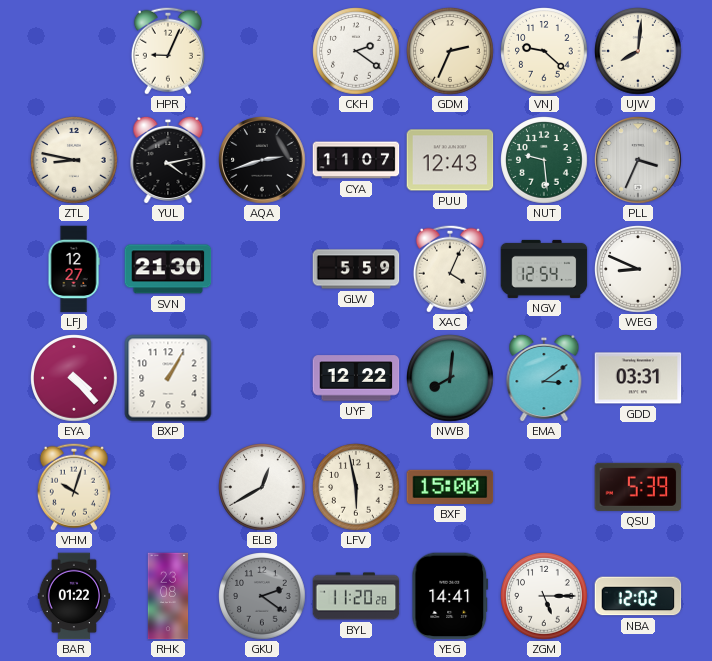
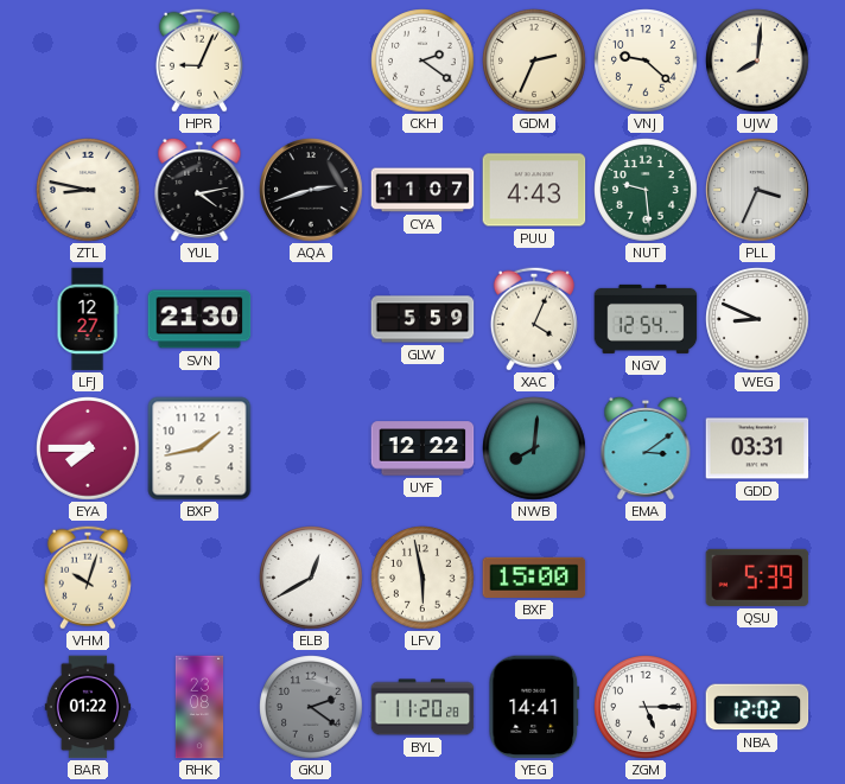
PUU: 12:43 -> 4:43 (534, 190)
EYA: 4:23 -> 7:45 (88, 448)
BXP: 1:05 -> 1:43 (199, 448)
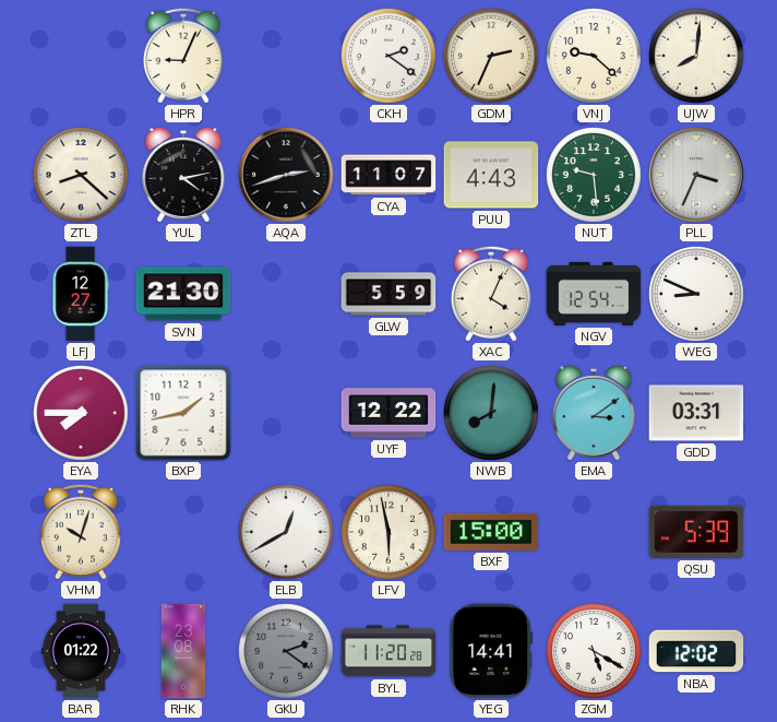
ZTL: 8:47 -> 8:22 (81, 175)
ZGM: 5:15 -> 5:20 (594, 651)
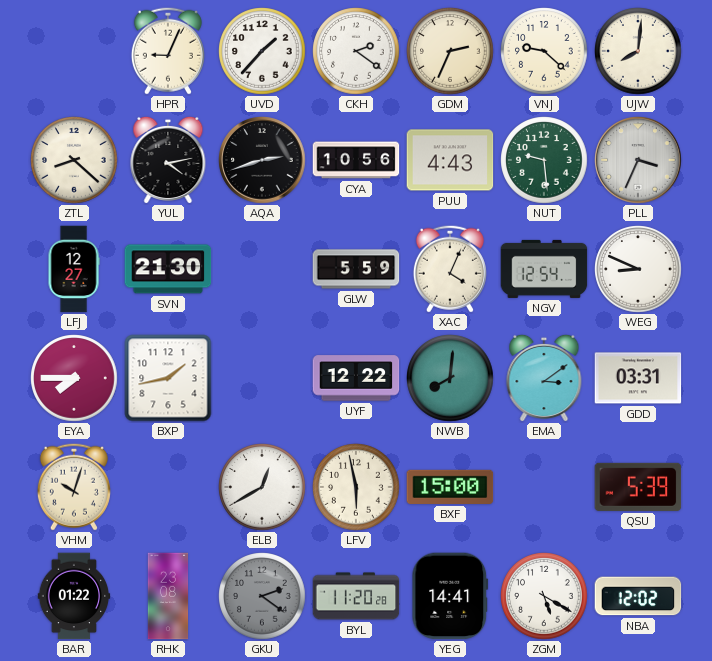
UVD: none -> 1:37 (262, 51)
CYA: 11:07 -> 10:56 (356, 160)
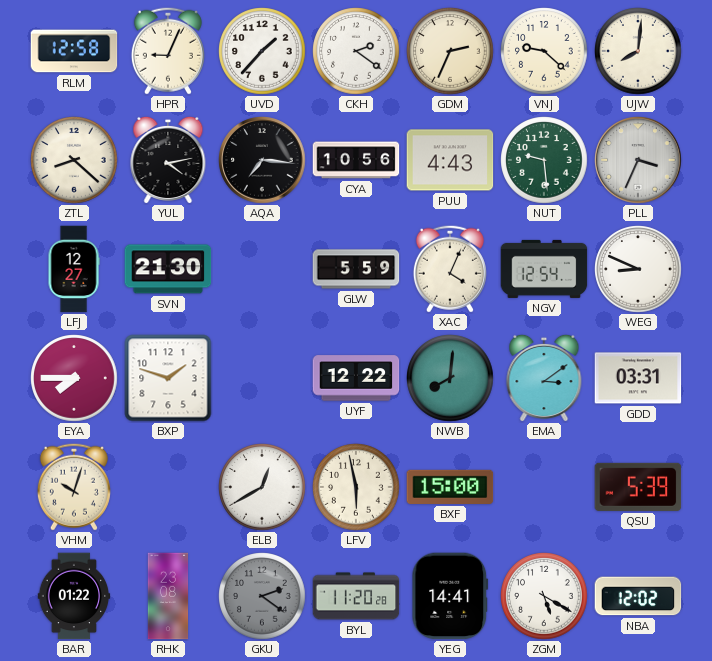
RLM: none -> 12:58 (74, 51)
AQA: 2:42 -> 7:16 (262, 160)
BXP: 1:43 -> 1:48 (168, 378)
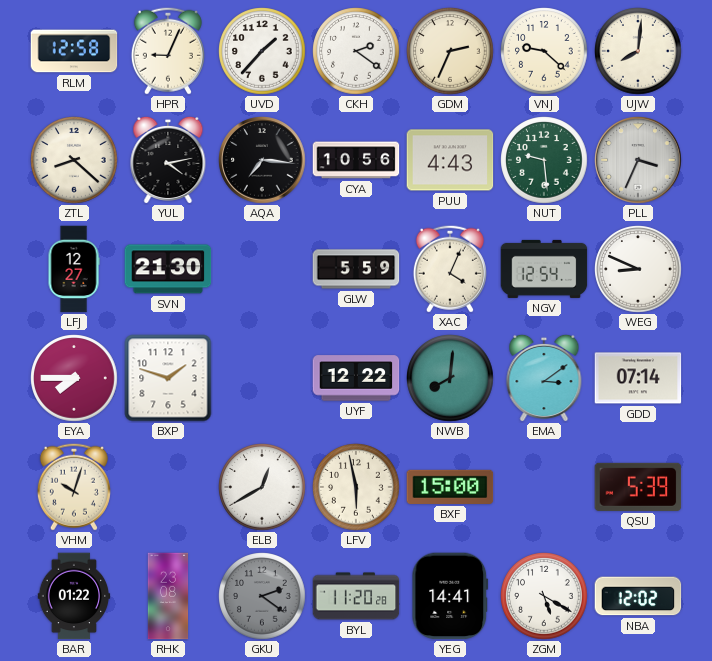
GDD: 03:31 -> 07:14 (638, 378)
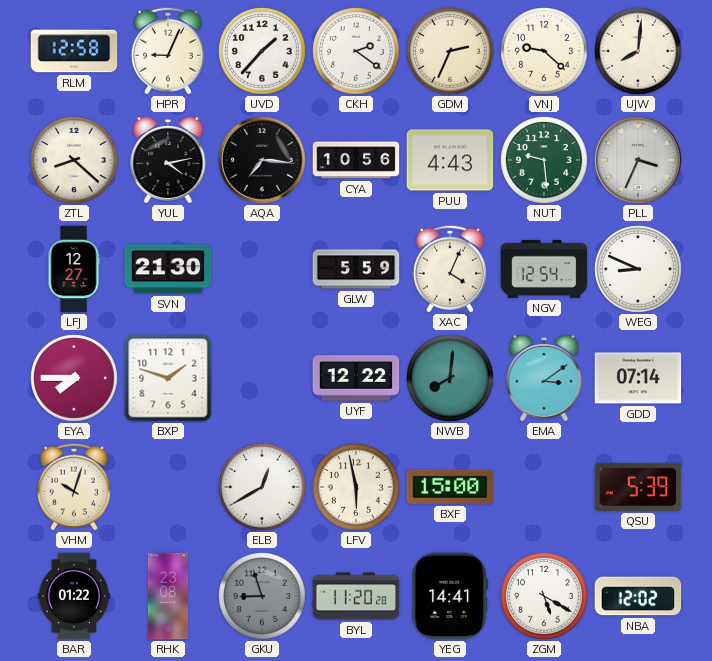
GKU: 2:21 -> 8:57 (262, 596)
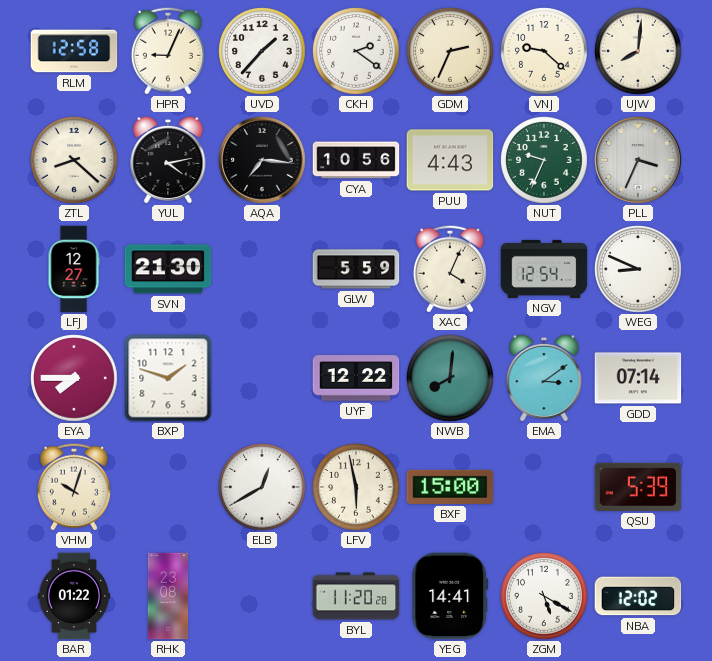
NUT: 9:29 -> 9:34 (544, 160)
GKU: 8:57 -> none (262, 596)
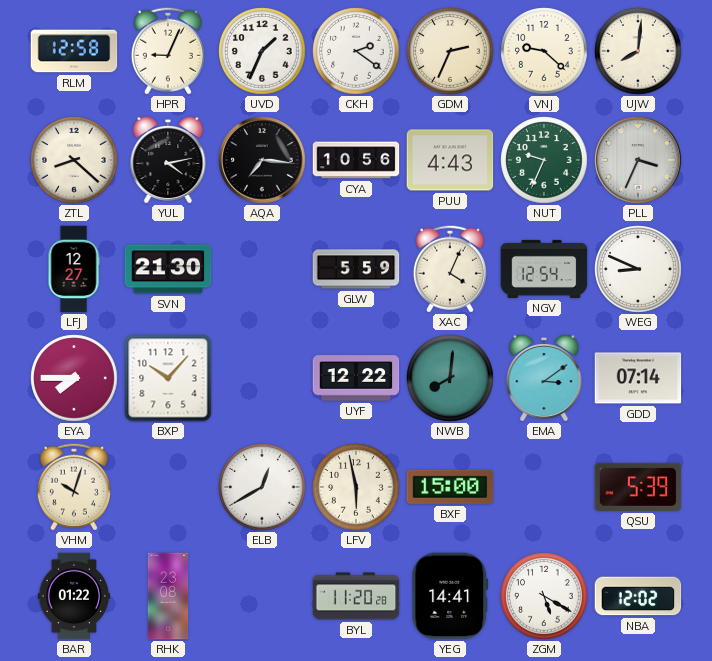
UVD: 1:37 -> 1:34 (262, 51)
BXP: 1:48 -> 10:07 (168, 378)
